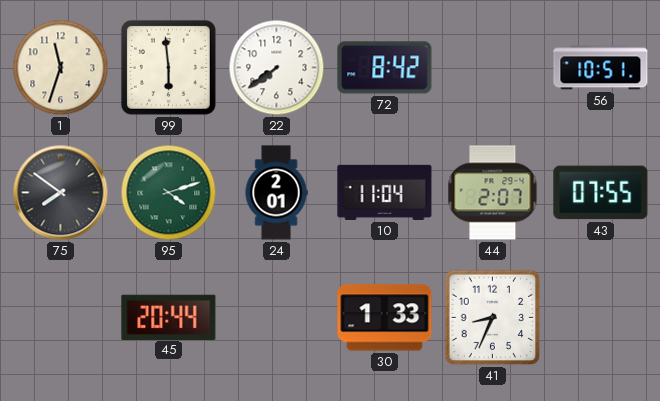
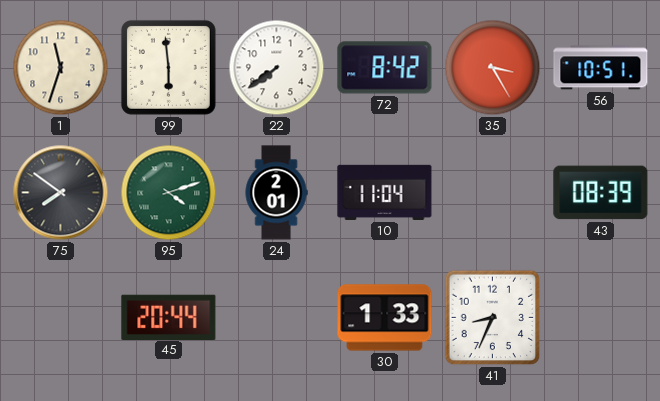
35: none -> 3:25 (493, 68)
44: 2:07 -> none (493, 193)
43: 07:55 -> 08:39 (601, 193)
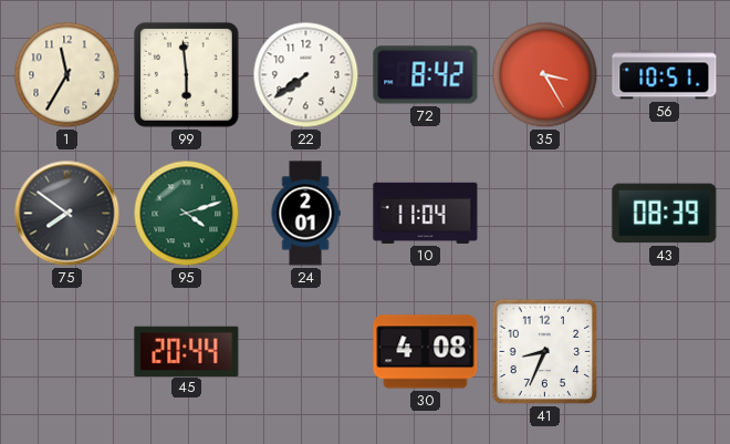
1: 11:33 -> 11:35 (67, 75)
30: 1:33 -> 4:08 (426, 352)
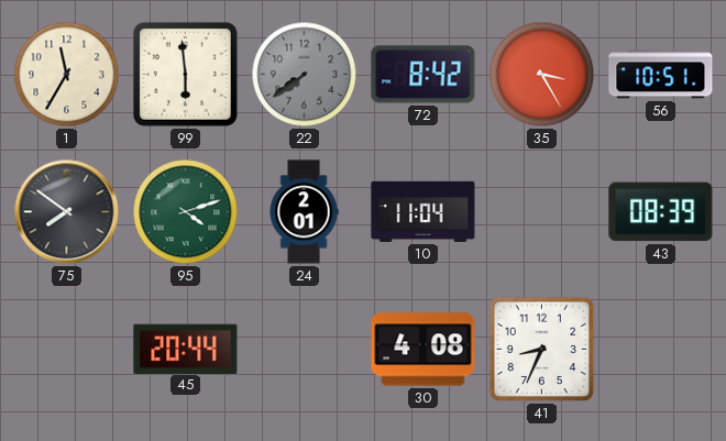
22 dial: white -> grey (305, 75)
